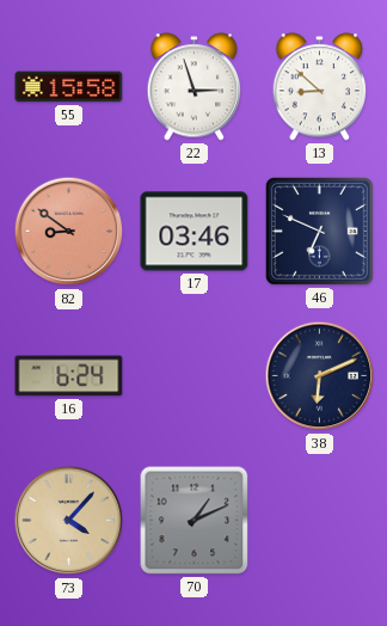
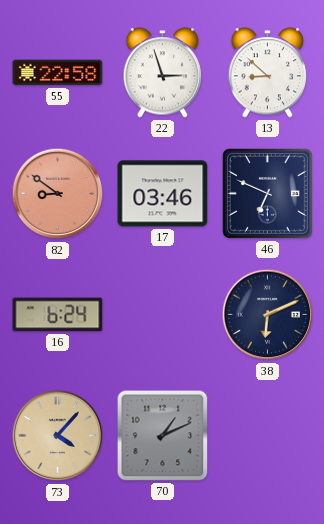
55: 15:58 -> 22:58 (58, 73)
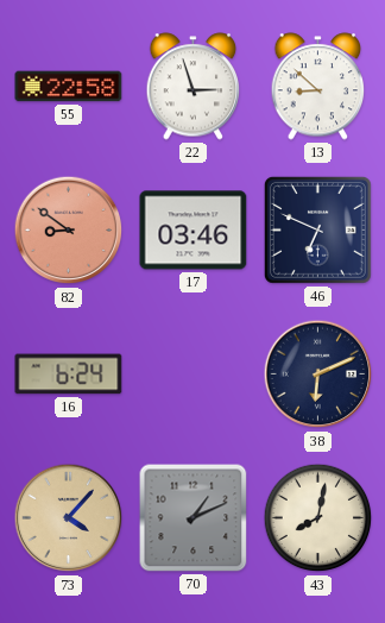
43: none -> 8:02 (318, 518)
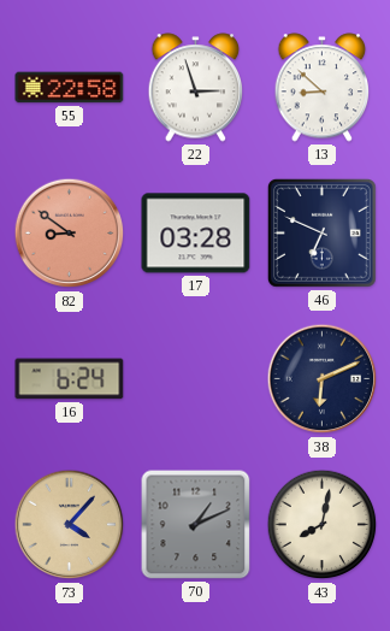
17: 03:46 -> 03:28 (196, 234)
